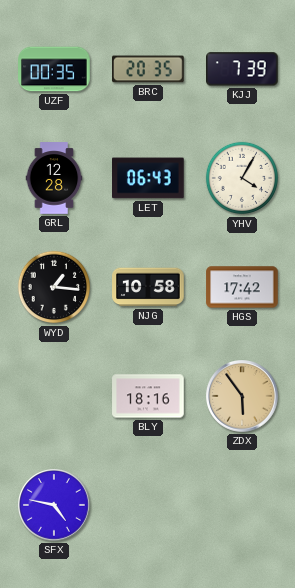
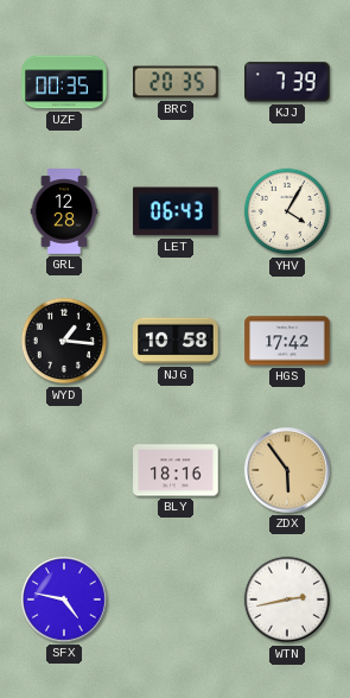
WTN: none -> 2:43 (287, 599)
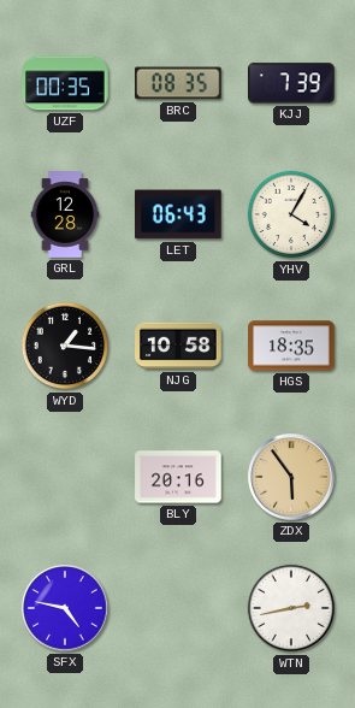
BRC: 20:35 -> 08:35 (178, 83)
HGS: 17:42 -> 18:35 (291, 346)
BLY: 18:16 -> 20:16 (178, 477)
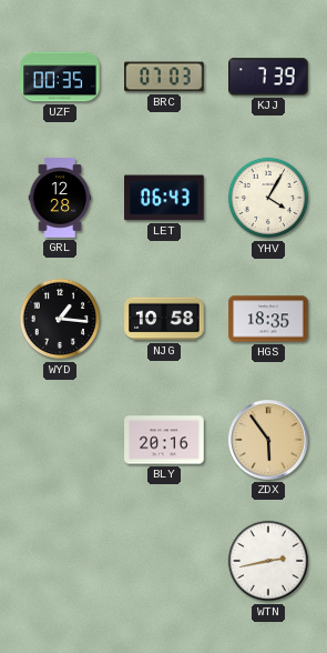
BRC: 08:35 -> 07:03 (164, 77)
SFX: 4:47 -> none (66, 609)
